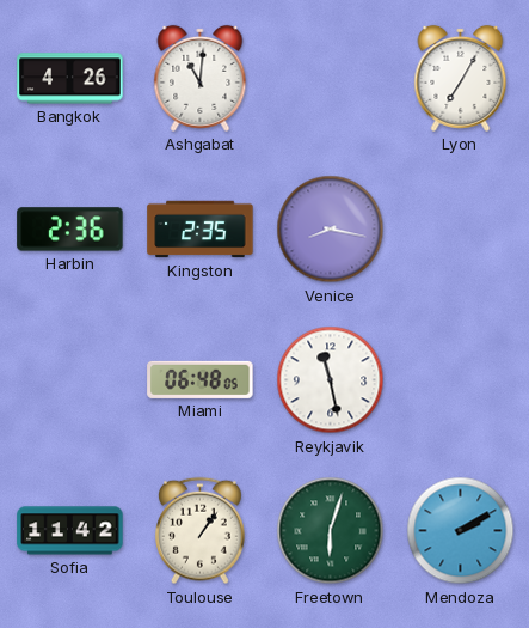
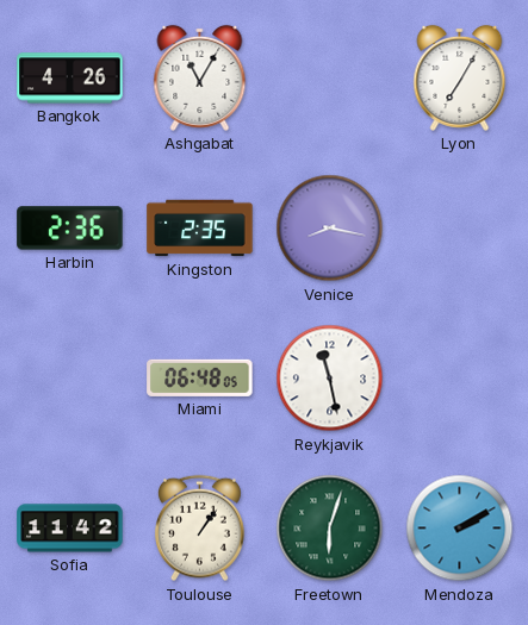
Ashgabat: 11:01 -> 11:05 (200, 77)
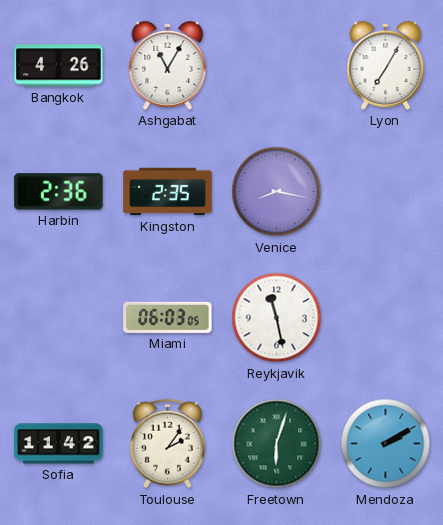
Miami: 06:48 -> 06:03 (168, 317)
Toulouse: 1:06 -> 2:06 (167, 444)
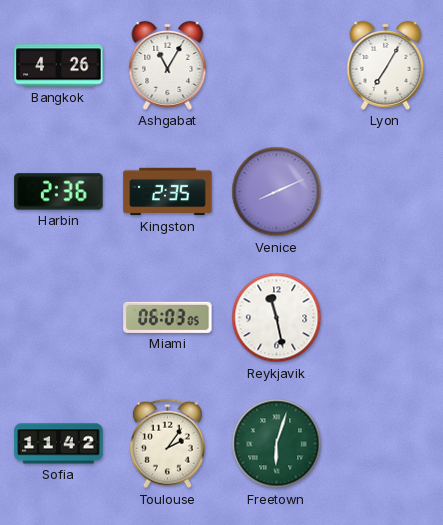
Venice: 8:17 -> 8:11 (277, 192)
Mendoza: 2:10 -> none (386, 444)
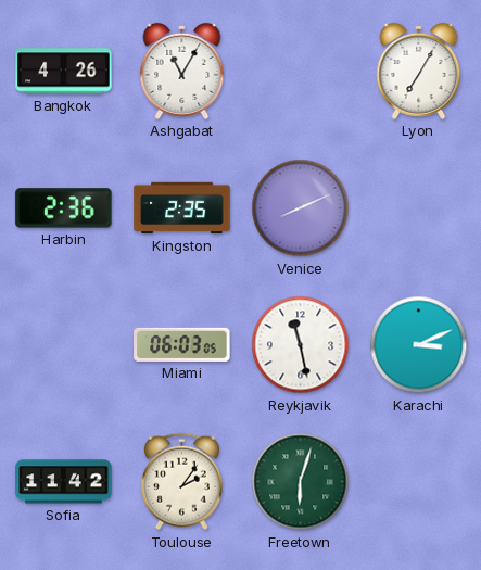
Karachi: none -> 3:11 (419, 345)
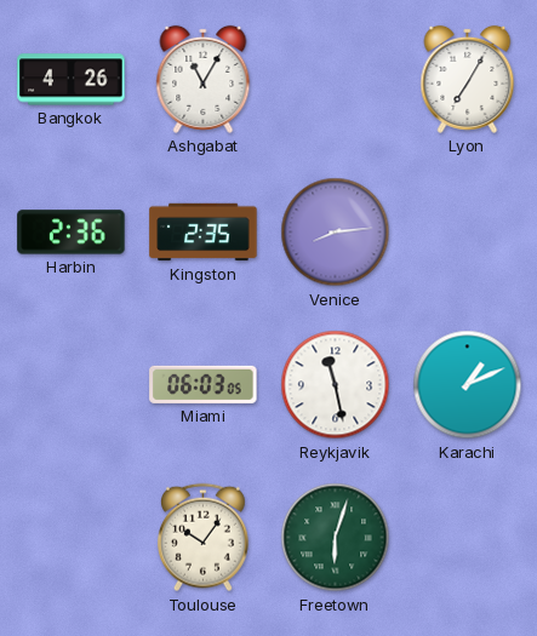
Venice: 8:11 -> 8:14 (336, 233)
Karachi: 3:11 -> 1:11 (468, 385)
Sofia: 11:42 -> none (64, 482)
Toulouse: 2:06 -> 10:06 (202, 538)
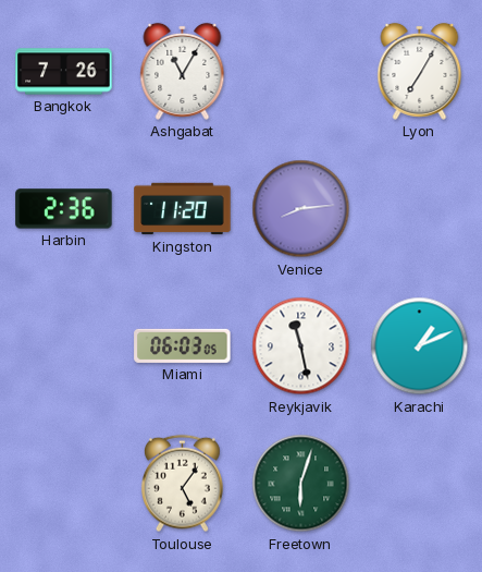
Bangkok: 4:26 -> 7:26 (64, 72)
Kingston: 2:35 -> 11:20 (183, 209)
Toulouse: 10:06 -> 5:06 (182, 484)
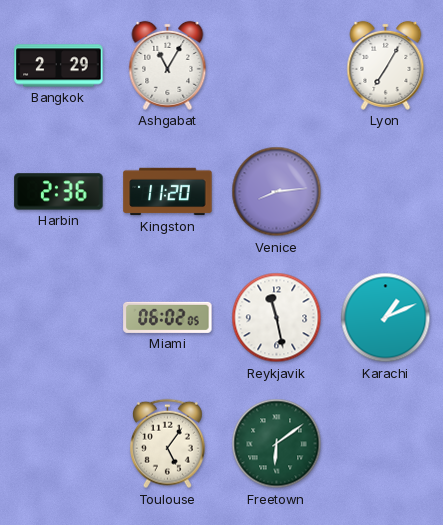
Bangkok: 7:26 -> 2:29 (59, 66)
Miami: 06:03 -> 06:02 (168, 317)
Freetown: 6:03 -> 6:09 (277, 444)
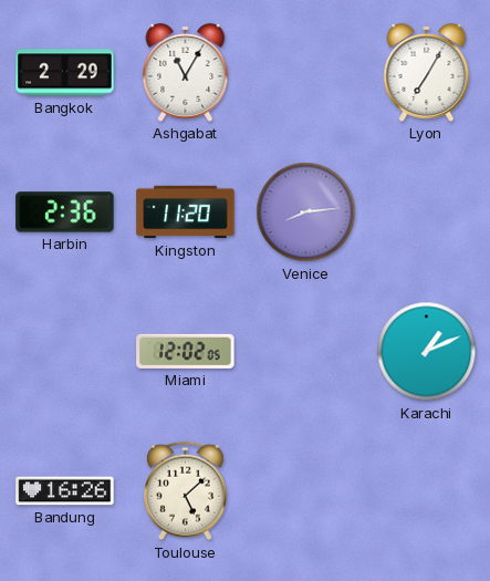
Miami: 06:02 -> 12:02 (186, 351)
Reykjavik: 11:28 -> none (277, 318)
Bandung: none -> 16:26 (65, 491)
Toulouse: 5:06 -> 5:08 (185, 491)
Freetown: 6:09 -> none (277, 444)
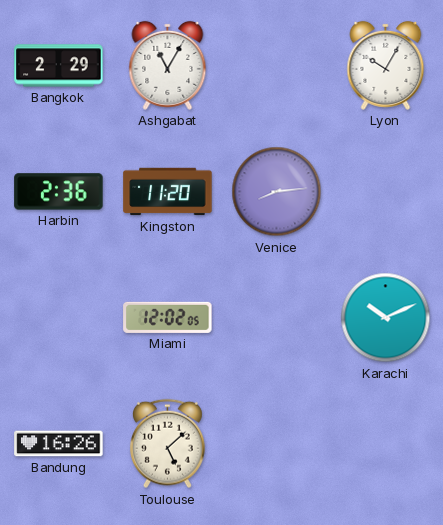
Lyon: 7:05 -> 10:05 (386, 65)
Karachi: 1:11 -> 10:11 (386, 318)
